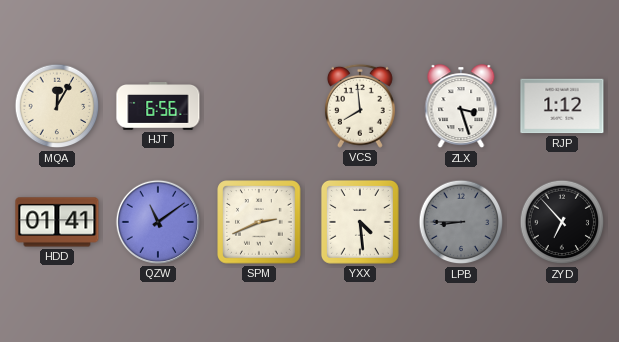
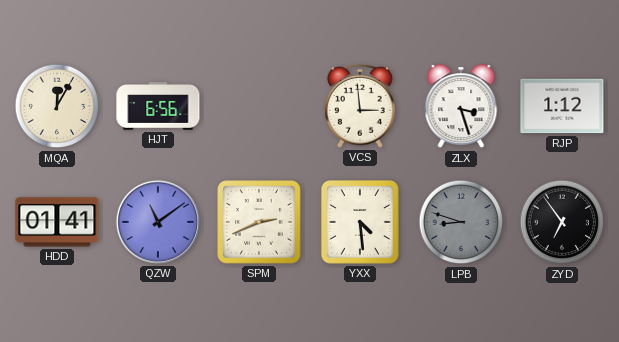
VCS: 7:59 -> 2:59 (360, 106)
LPB: 8:45 -> 8:48 (461, 222)
ZYD: 6:53 -> 6:54 (562, 222)
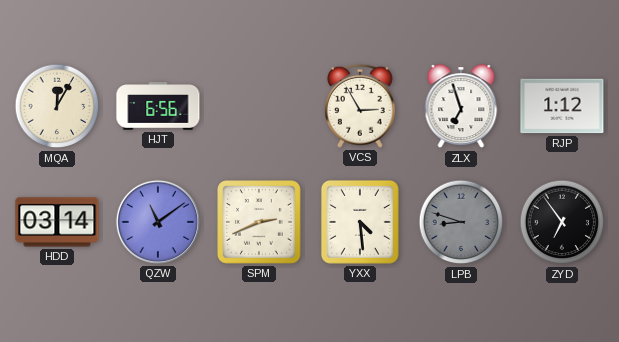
VCS: 2:59 -> 2:55 (360, 106)
ZLX: 3:27 -> 6:57 (461, 107)
HDD: 01:41 -> 03:14 (57, 222)
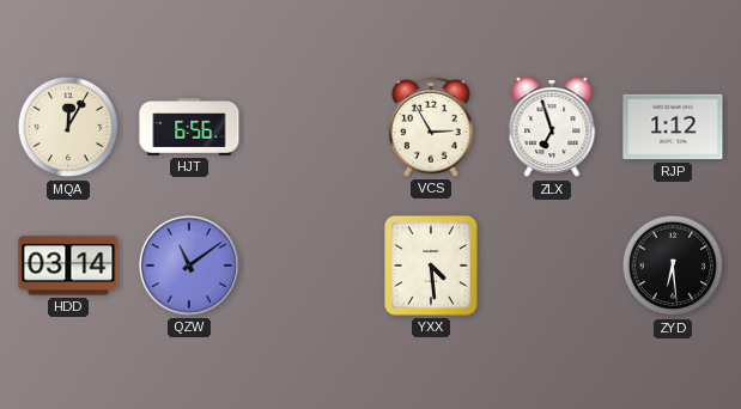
SPM: 2:41 -> none (259, 222)
LPB: 8:48 -> none (461, 222)
ZYD: 6:54 -> 6:29 (673, 265)
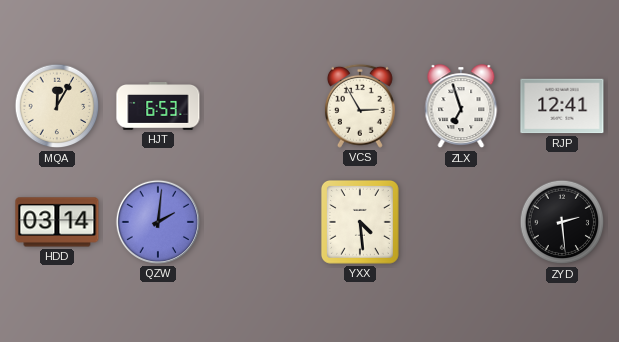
HJT: 6:56 -> 6:53 (158, 107)
RJP: 1:12 -> 12:41 (562, 106)
QZW: 11:09 -> 2:01 (158, 222)
ZYD: 6:29 -> 2:29 (562, 222)
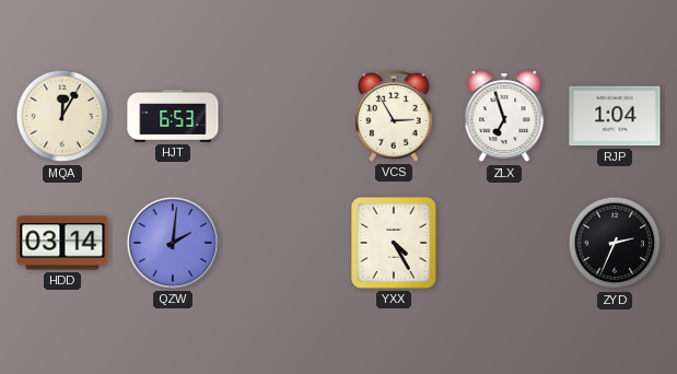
RJP: 12:41 -> 1:04 (615, 116)
YXX: 4:29 -> 4:25 (394, 244)
ZYD: 2:29 -> 2:34 (615, 243)
